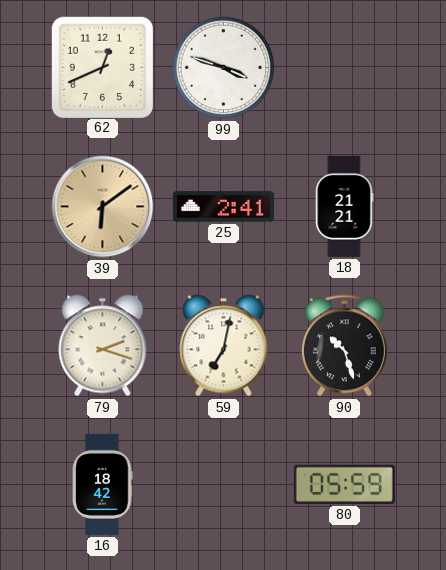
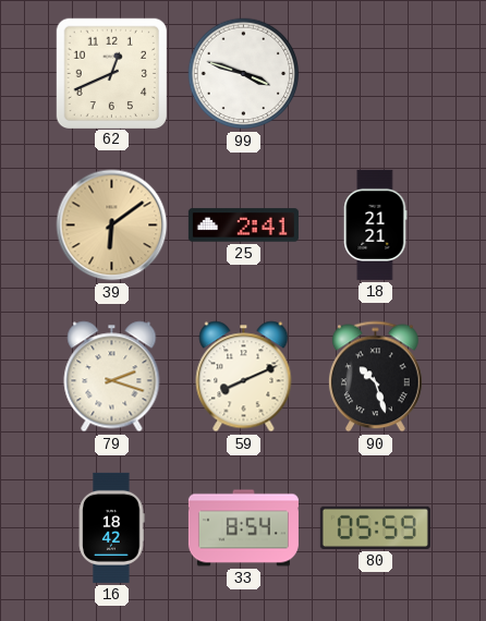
59: 7:02 -> 8:11 (244, 377)
33: none -> 8:54 (243, 528)
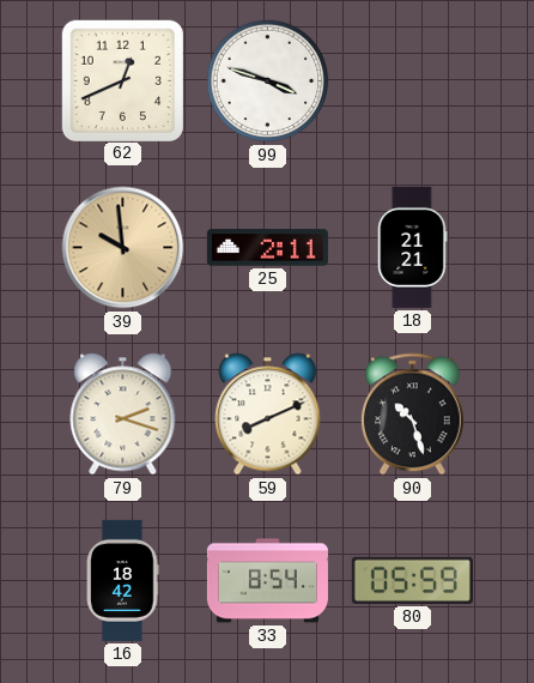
39: 6:09 -> 9:59 (123, 248)
25: 2:41 -> 2:11 (267, 248)
